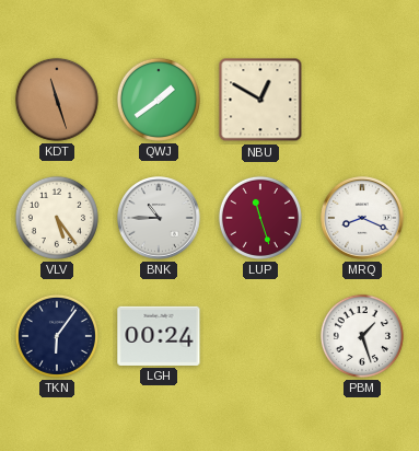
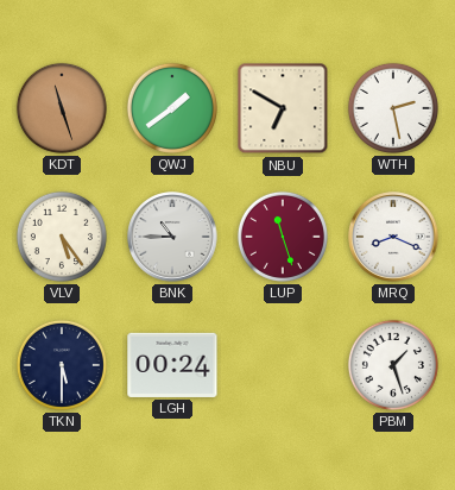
NBU: 12:50 -> 6:50 (283, 108)
WTH: none -> 2:28 (393, 108)
TKN: 6:06 -> 5:30 (62, 365)
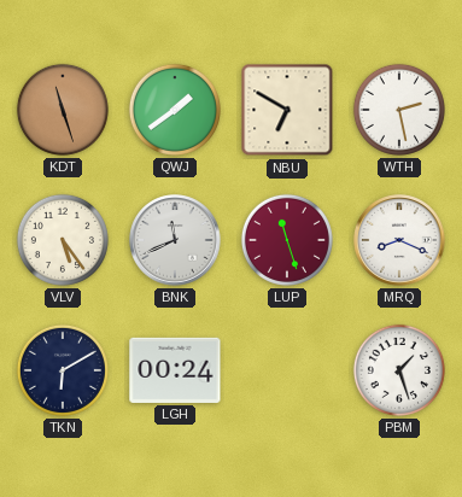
BNK: 10:45 -> 11:41 (175, 240)
TKN: 5:30 -> 6:10 (63, 370)
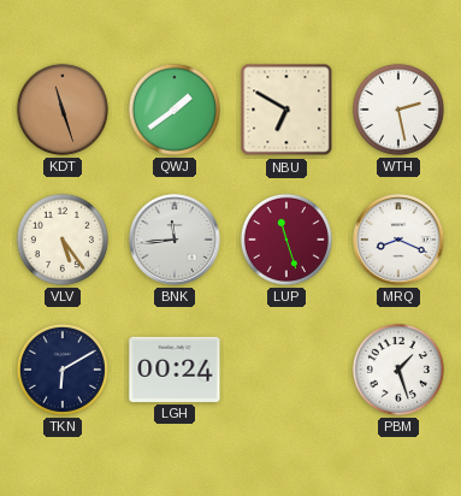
BNK: 11:41 -> 11:44 (175, 240)
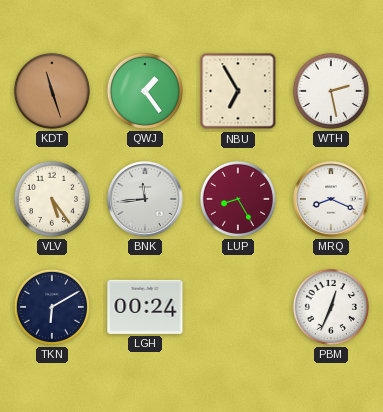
QWJ: 1:39 -> 1:24 (145, 91)
NBU: 6:50 -> 6:55 (238, 91)
LUP: 11:27 -> 8:25 (238, 199)
PBM: 1:27 -> 12:34 (331, 307)
